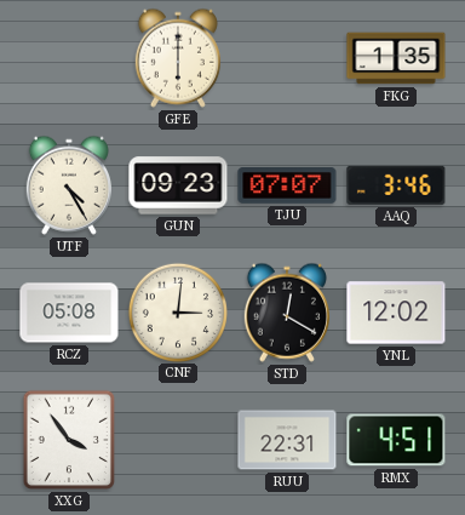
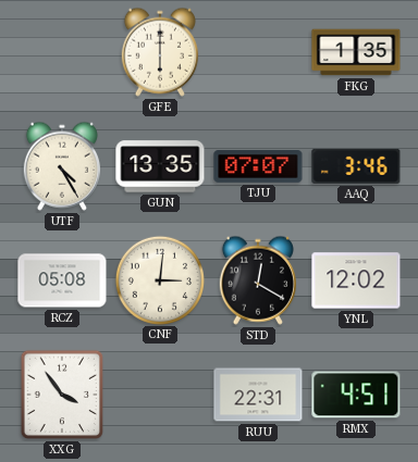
GUN: 09:23 -> 13:35 (160, 166)
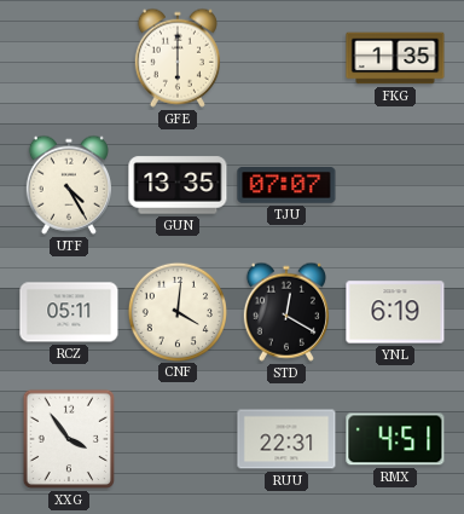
AAQ: 3:46 -> none (356, 166)
RCZ: 05:08 -> 05:11 (69, 312)
CNF: 3:01 -> 4:01 (176, 311)
YNL: 12:02 -> 6:19 (395, 312)
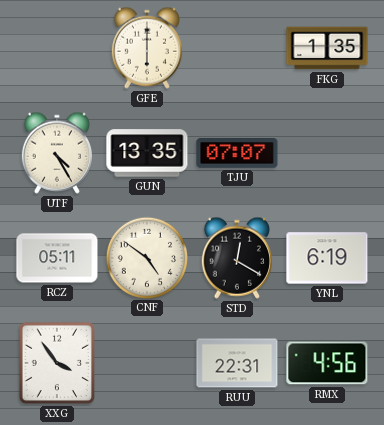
CNF: 4:01 -> 4:51 (146, 257)
RMX: 4:51 -> 4:56 (327, 363)
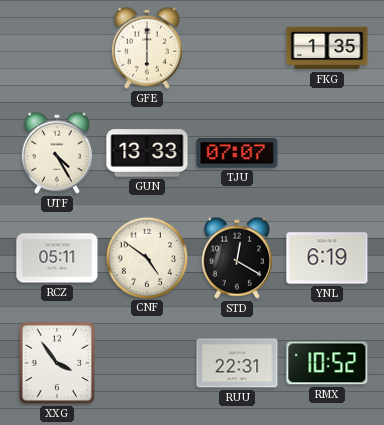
GUN: 13:35 -> 13:33 (147, 153)
RMX: 4:56 -> 10:52 (327, 363)
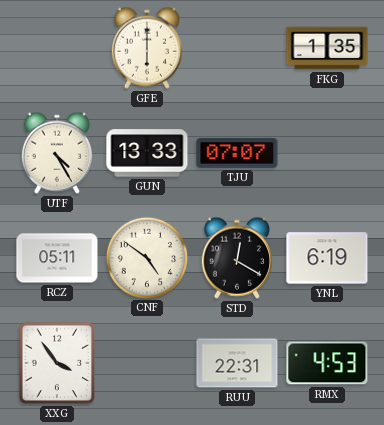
RMX: 10:52 -> 4:53 (327, 363)
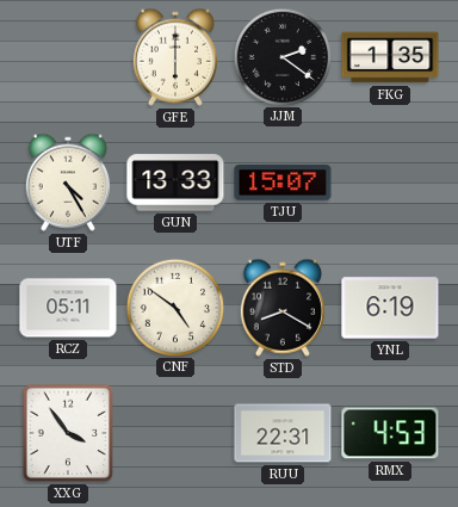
JJM: none -> 2:21 (281, 56)
TJU: 07:07 -> 15:07 (283, 184)
STD: 12:20 -> 8:20 (283, 308)
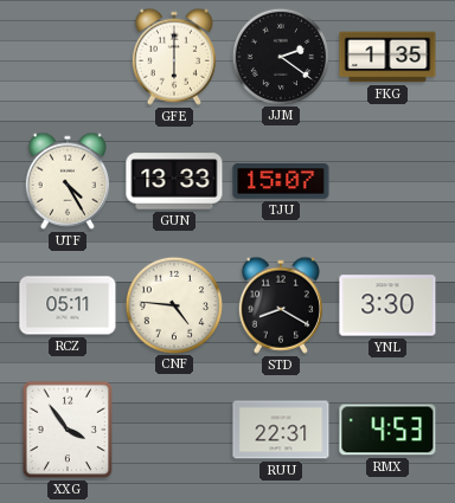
CNF: 4:51 -> 4:46 (173, 304)
YNL: 6:19 -> 3:30 (387, 305)
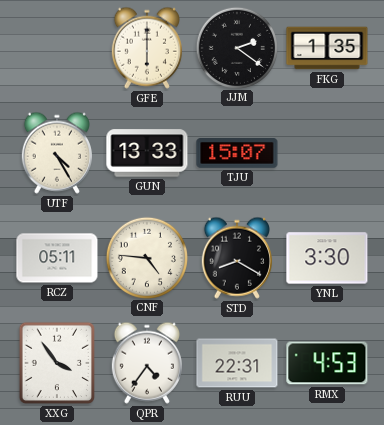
QPR: none -> 4:36 (147, 363)
